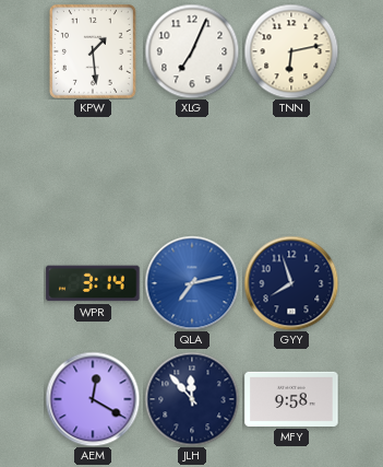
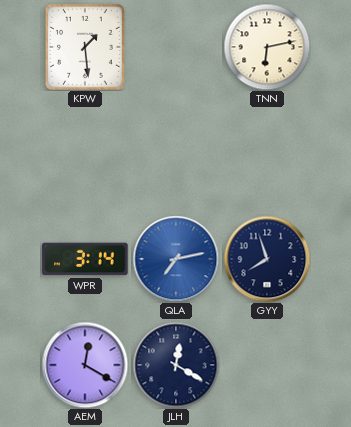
XLG: 7:04 -> none (192, 51)
JLH: 11:53 -> 12:20 (176, 365)
MFY: 9:58 -> none (291, 399)
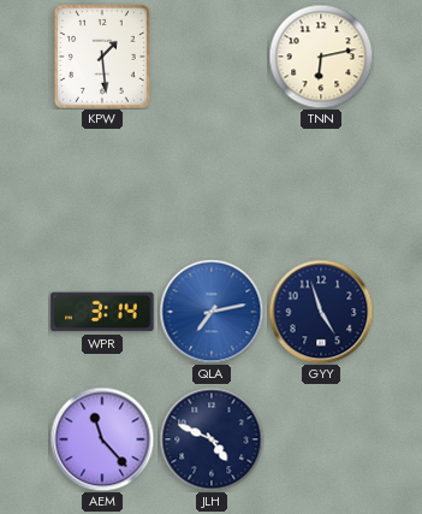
GYY: 7:57 -> 4:57 (321, 312)
AEM: 12:20 -> 11:23 (102, 439)
JLH: 12:20 -> 4:49 (212, 439)
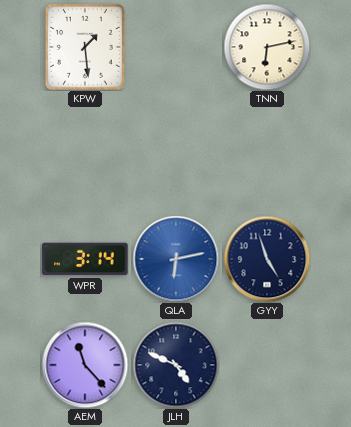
QLA: 7:13 -> 6:13 (176, 259)
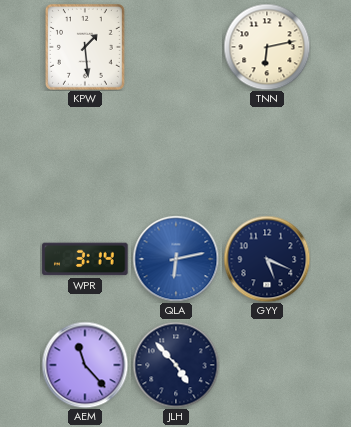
GYY: 4:57 -> 5:19 (267, 259)
JLH: 4:49 -> 4:53 (176, 365)
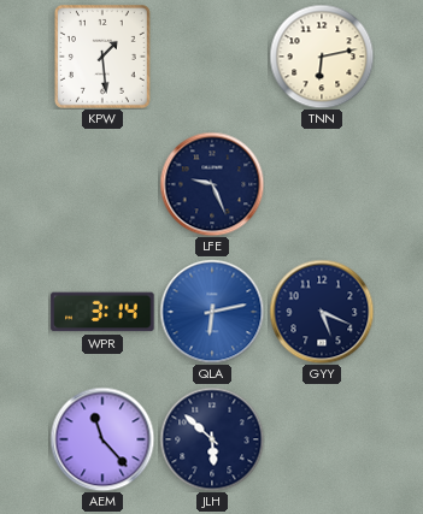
LFE: none -> 9:26 (212, 184)
JLH: 4:53 -> 5:52 (212, 439)
